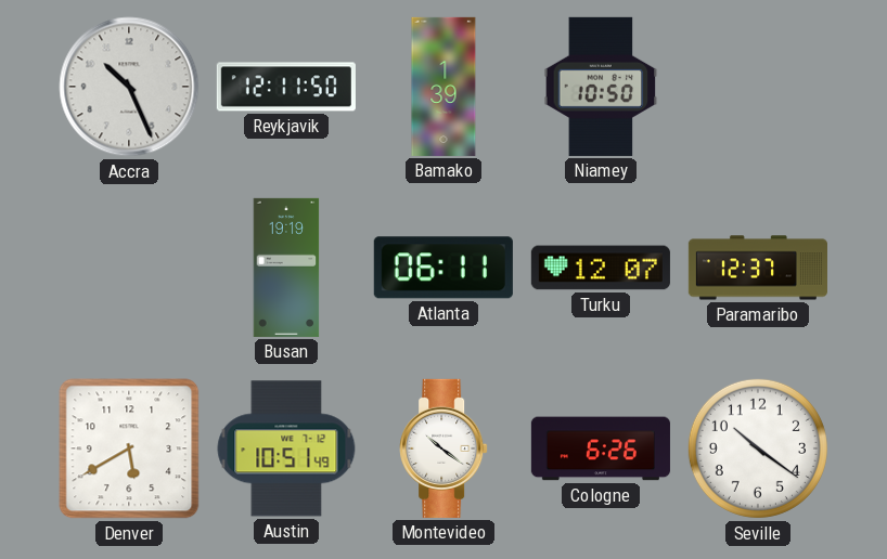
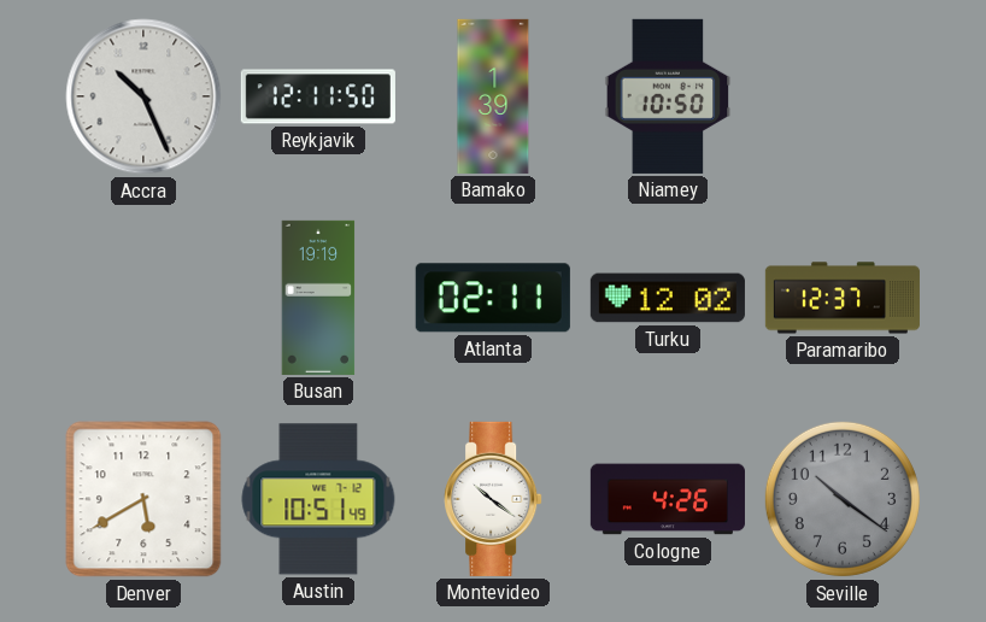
Atlanta: 06:11 -> 02:11 (493, 298)
Turku: 12:07 -> 12:02 (668, 298)
Cologne: 6:26 -> 4:26 (668, 499)
Seville dial: white -> grey (843, 499)
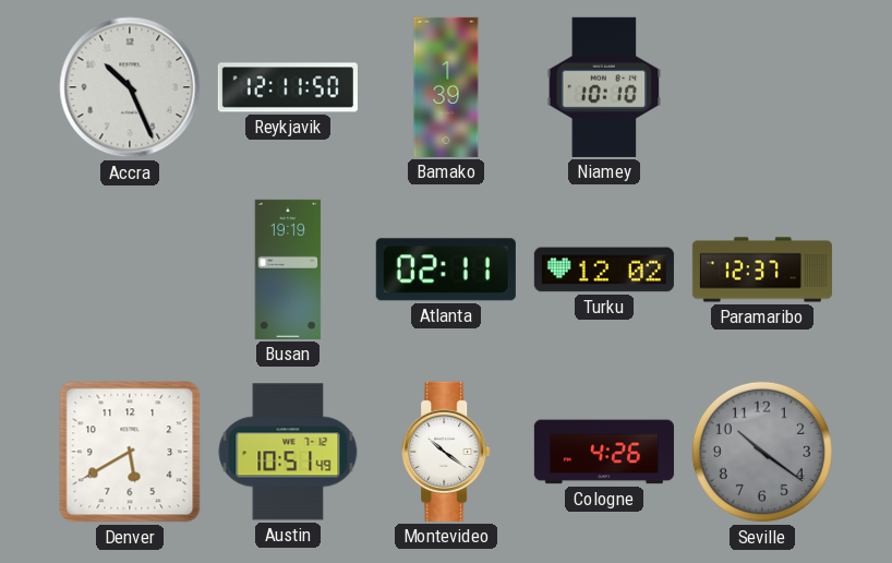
Niamey: 10:50 -> 10:10 (604, 87)
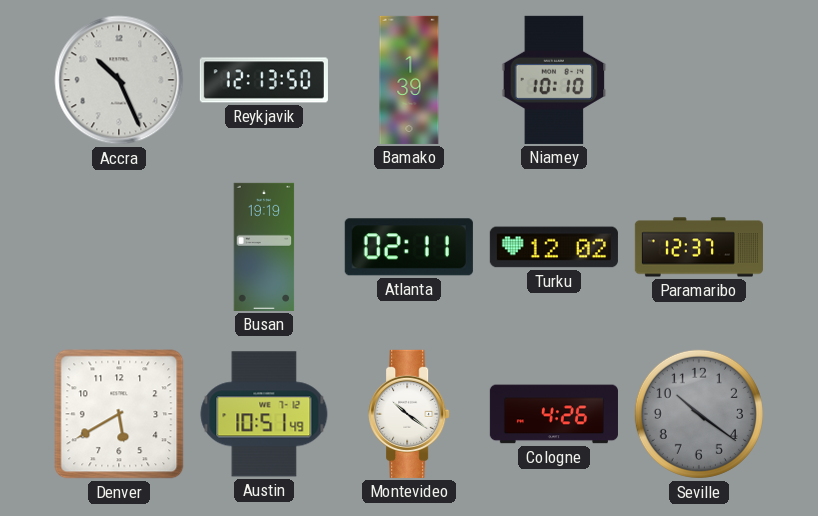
Reykjavik: 12:11 -> 12:13 (264, 80)
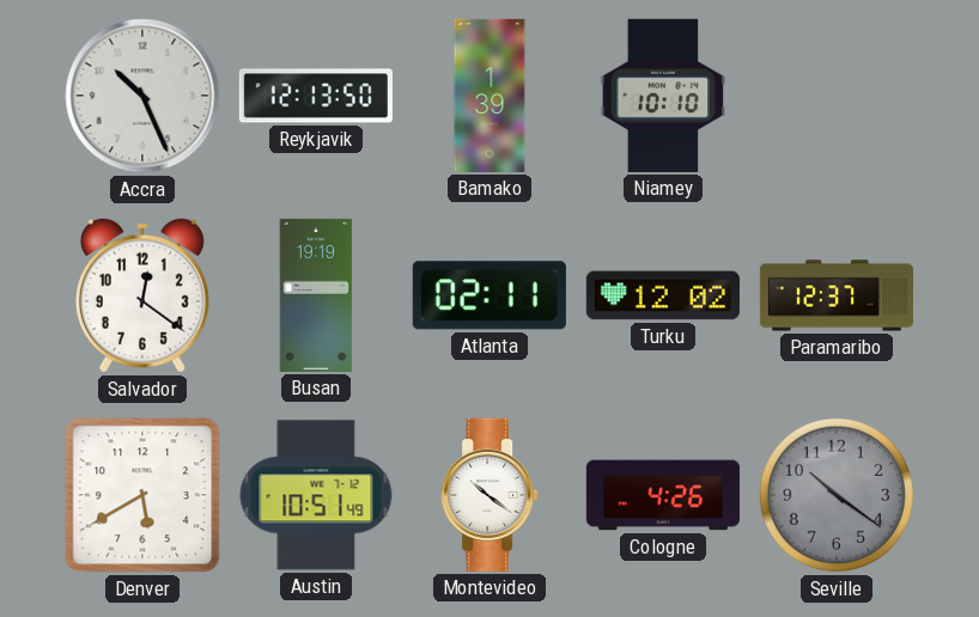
Salvador: none -> 12:21 (142, 295)
